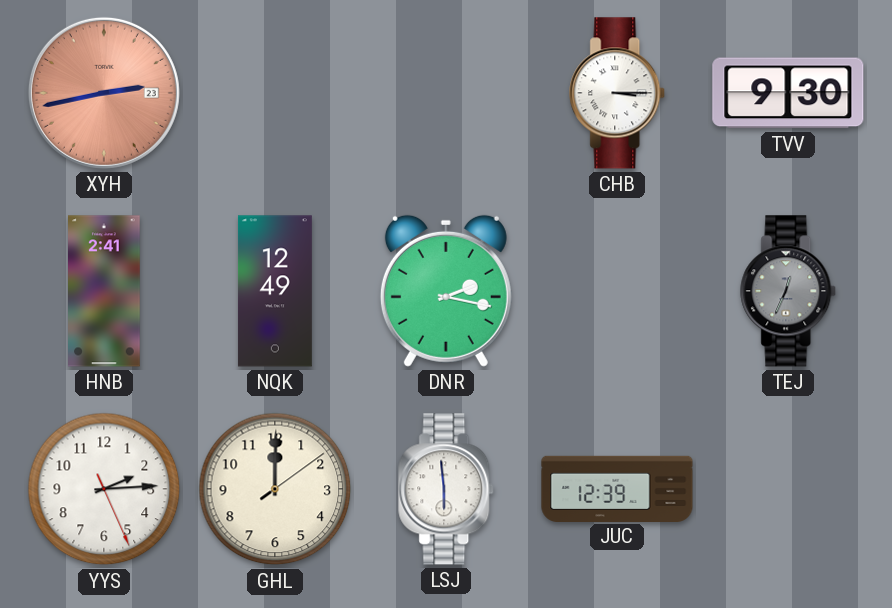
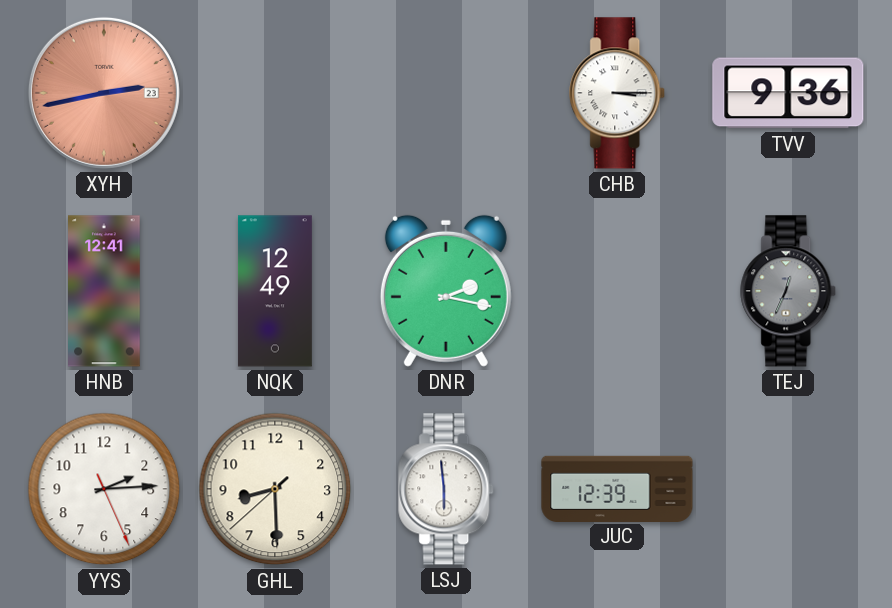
TVV: 9:30 -> 9:36 (788, 93)
HNB: 2:41 -> 12:41 (105, 291)
GHL: 12:00 -> 8:29 (275, 489)
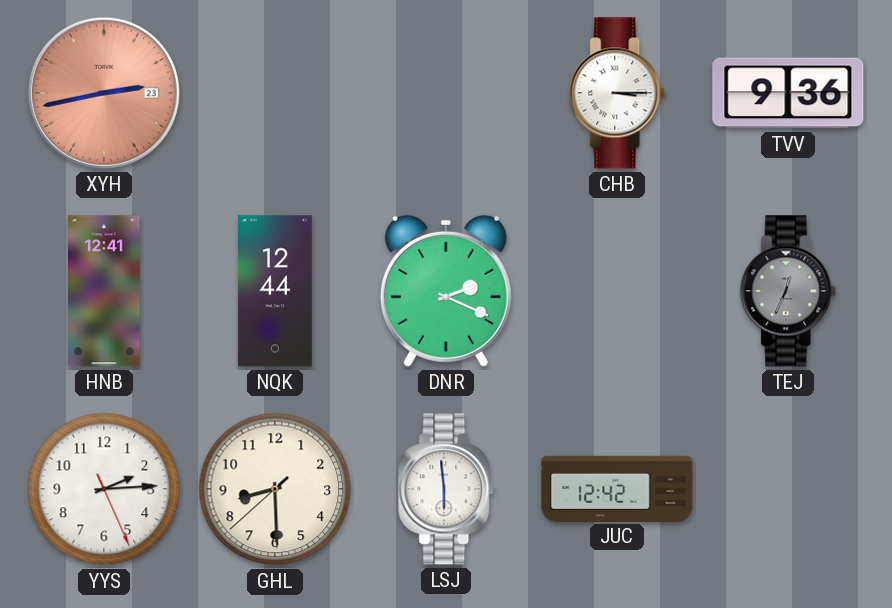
NQK: 12:49 -> 12:44 (275, 291)
DNR: 2:17 -> 2:19 (446, 291)
JUC: 12:39 -> 12:42 (617, 488)
